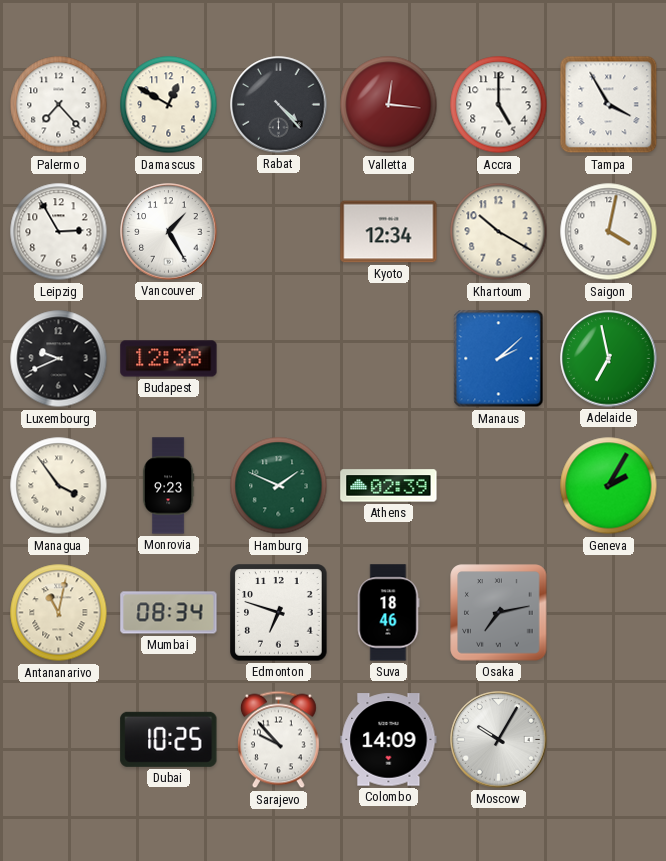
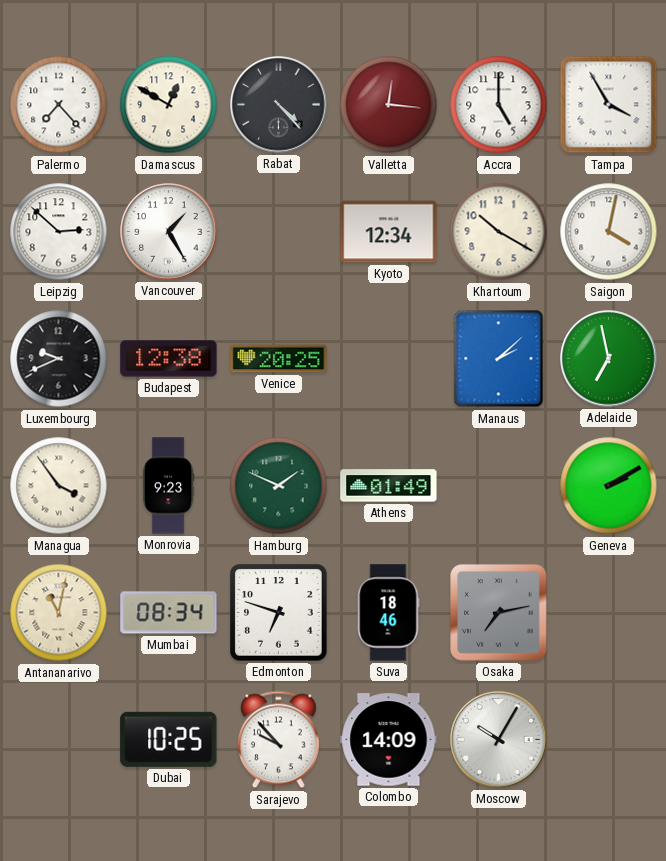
Leipzig: 2:55 -> 2:52 (59, 232)
Venice: none -> 20:25 (279, 359)
Athens: 02:39 -> 01:49 (389, 486)
Geneva: 2:05 -> 2:10 (609, 486)
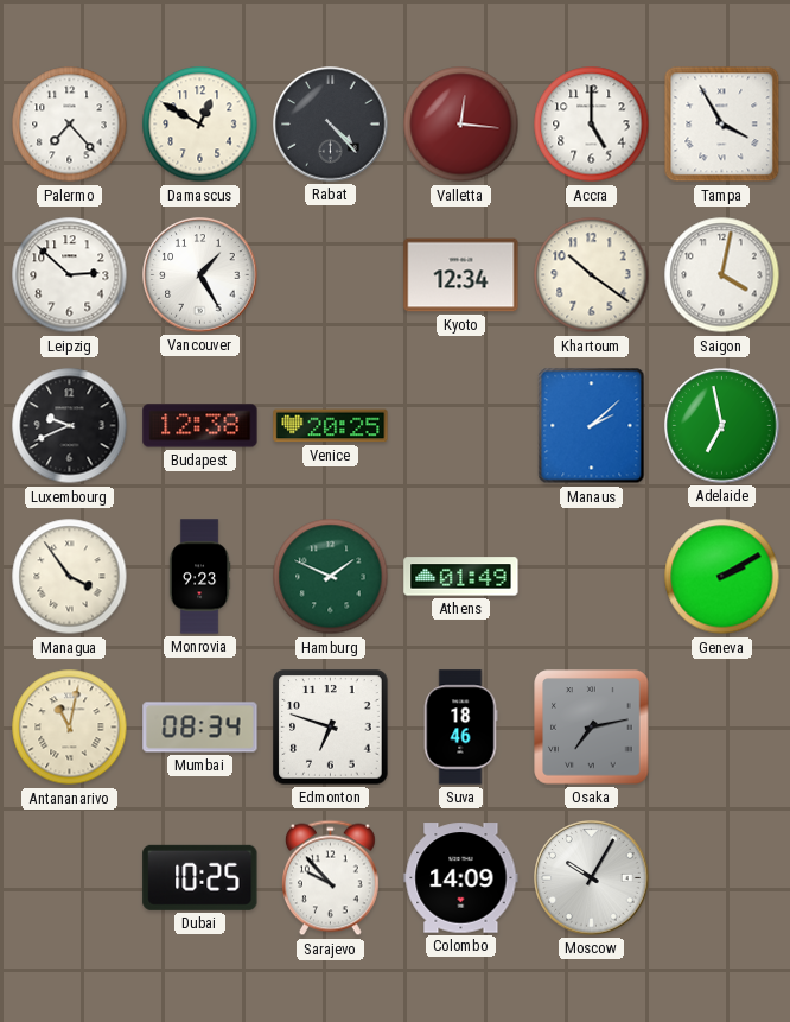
Khartoum: 10:20 -> 10:21 (592, 275)
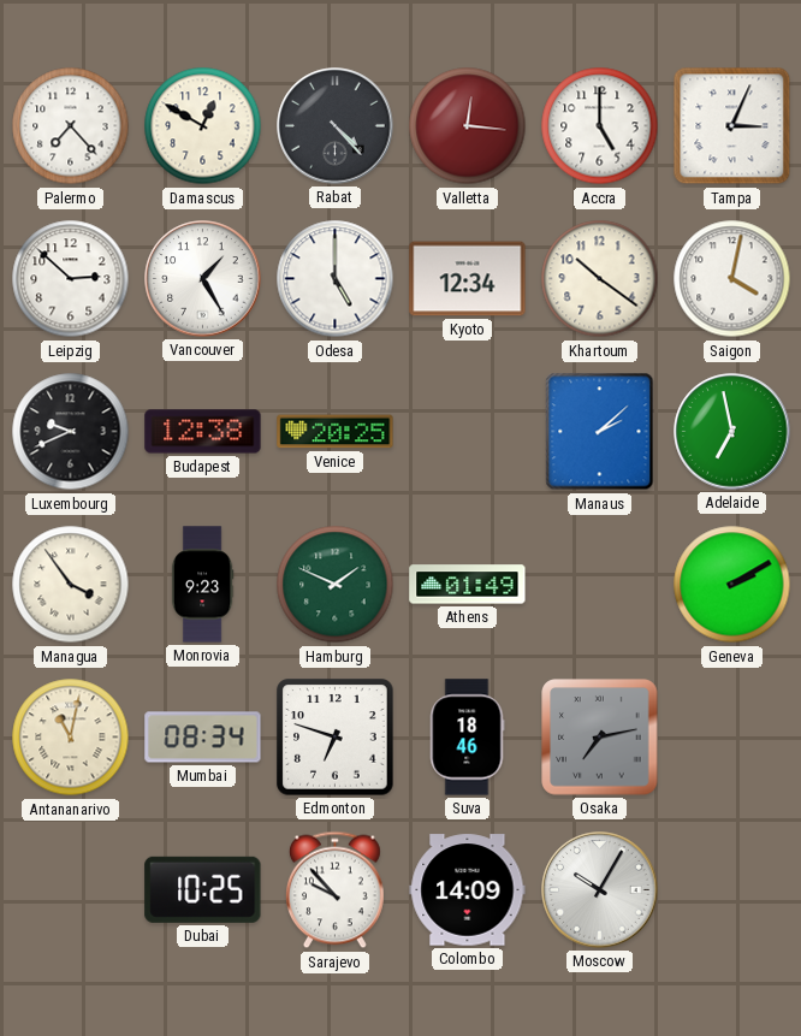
Tampa: 3:55 -> 3:04 (732, 126)
Odesa: none -> 5:00 (336, 279)
